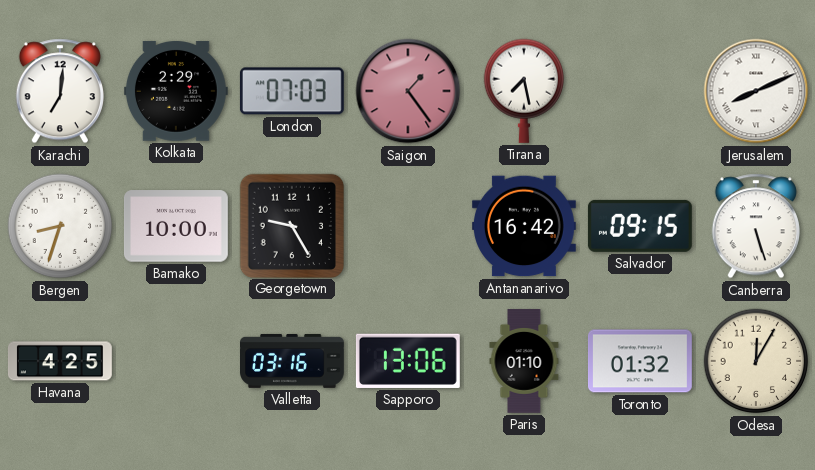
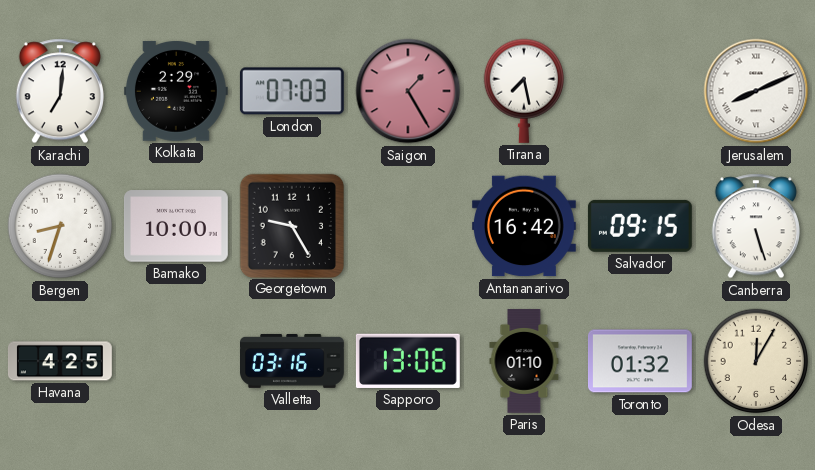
Saigon: 1:24 -> 1:25 (408, 91)
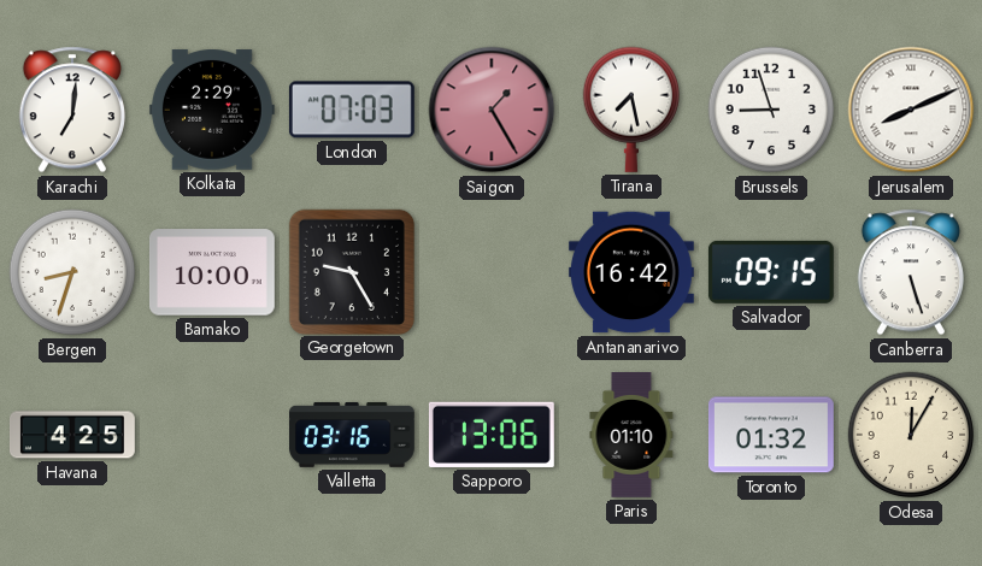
Brussels: none -> 8:57 (771, 110)
